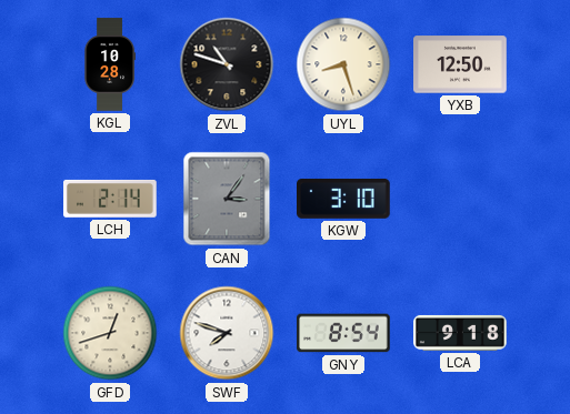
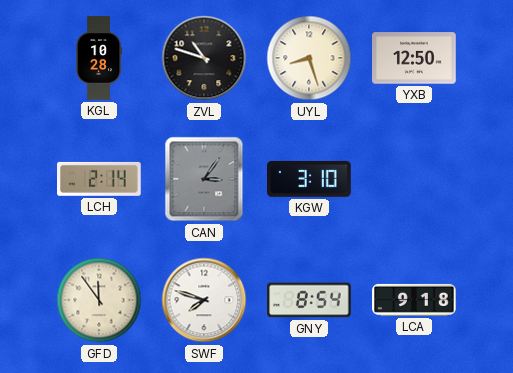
GFD: 12:42 -> 11:54 (99, 300)
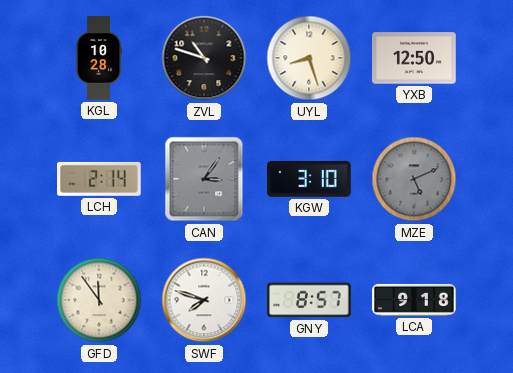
MZE: none -> 5:11 (414, 179)
GNY: 8:54 -> 8:57 (309, 300)
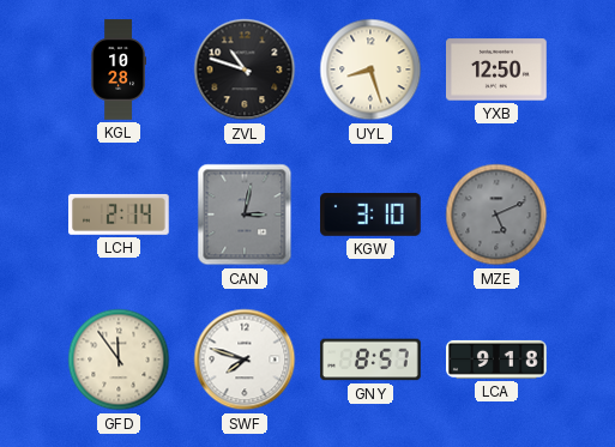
CAN: 3:06 -> 3:02 (245, 215)
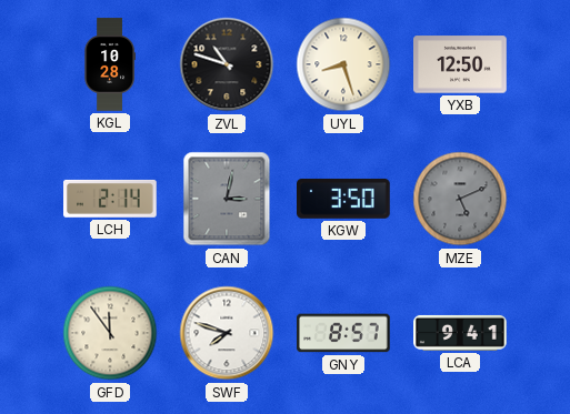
KGW: 3:10 -> 3:50 (344, 199)
LCA: 9:18 -> 9:41 (460, 333)
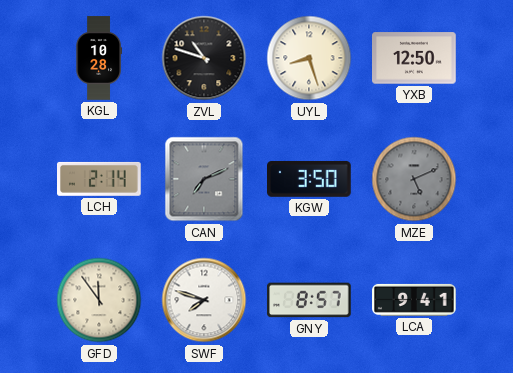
CAN: 3:02 -> 7:11 (204, 179)
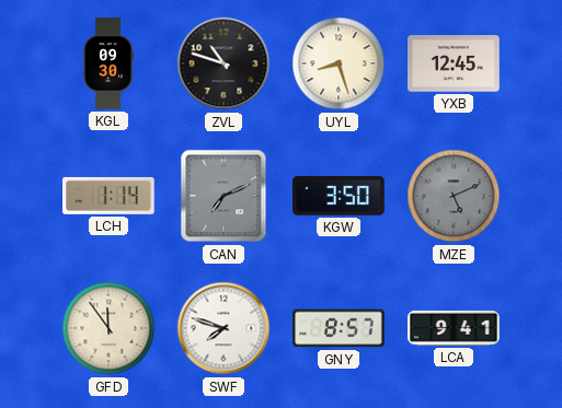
KGL: 10:28 -> 09:30 (107, 63)
YXB: 12:50 -> 12:45 (454, 63)
LCH: 2:14 -> 1:14 (110, 196)
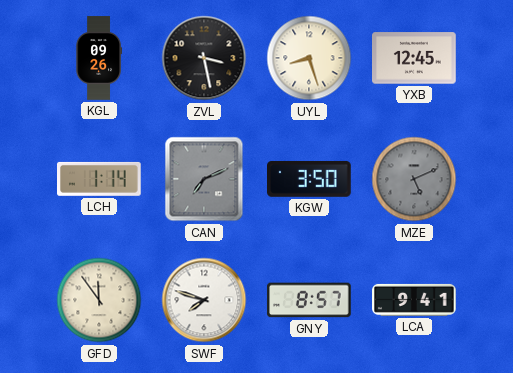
KGL: 09:30 -> 09:26 (98, 58)
ZVL: 10:48 -> 3:28 (204, 58)
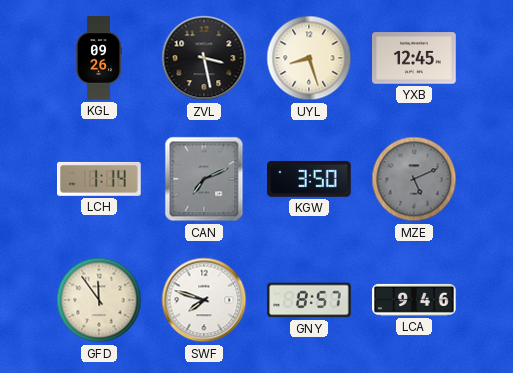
LCA: 9:41 -> 9:46 (414, 300)
